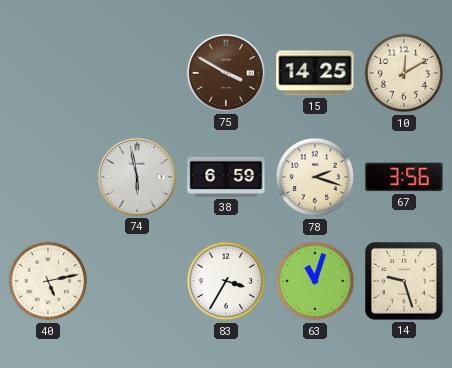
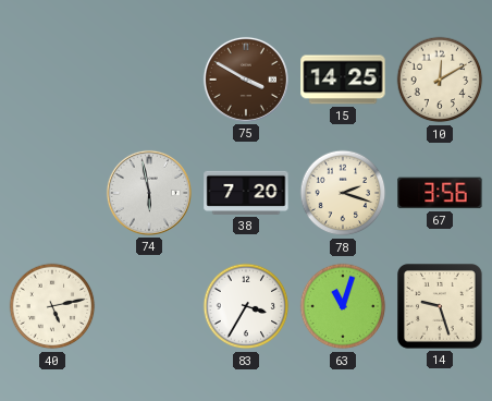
38: 6:59 -> 7:20 (246, 193)
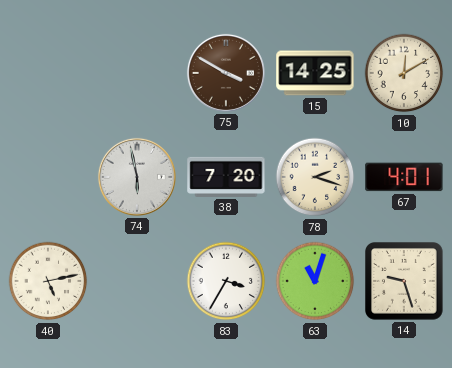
67: 3:56 -> 4:01 (404, 177)
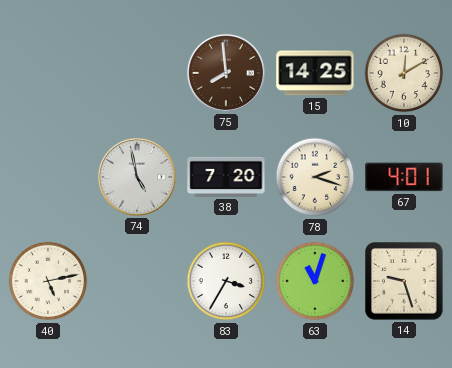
75: 3:50 -> 7:59 (226, 73)
74: 5:58 -> 4:58 (137, 177)
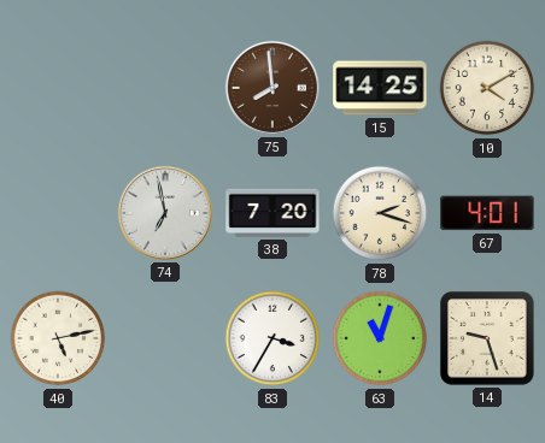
10: 12:10 -> 4:10 (487, 88)
74: 4:58 -> 6:58 (165, 213)
